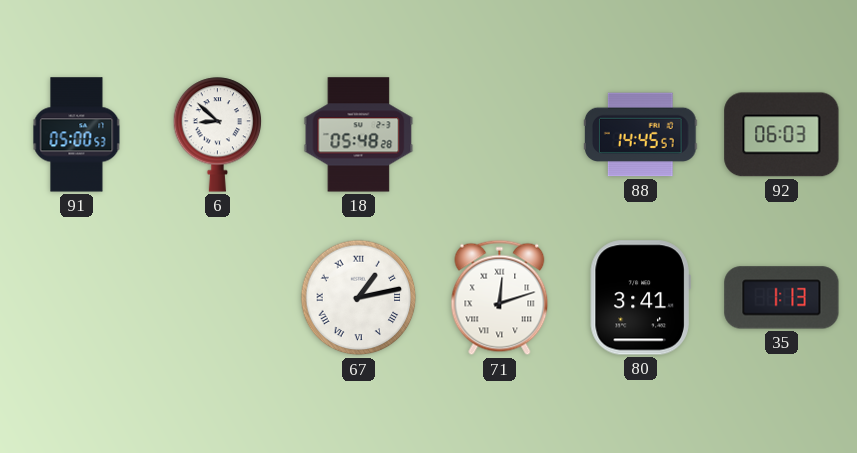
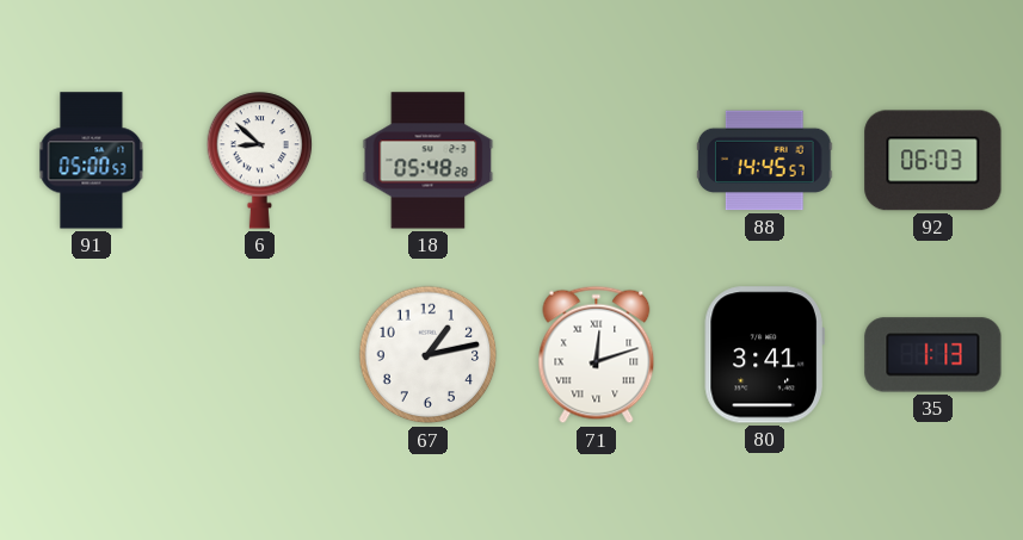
67 numerals: Roman -> Arabic (429, 355)
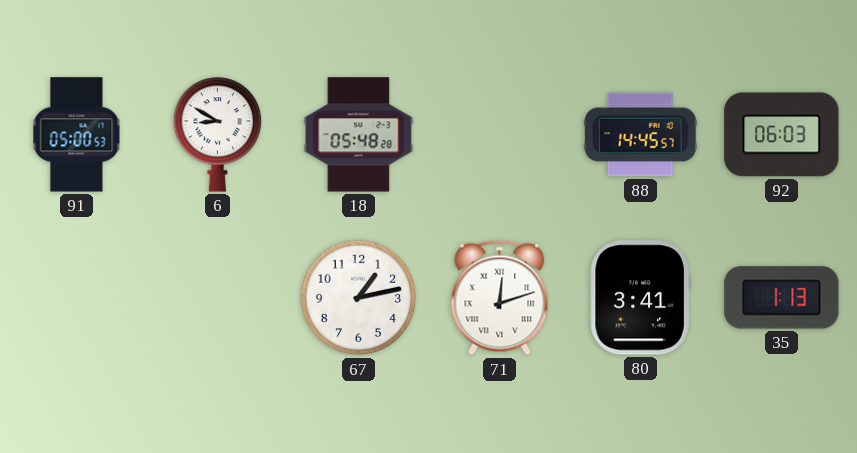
6: 8:52 -> 8:50 (218, 135)
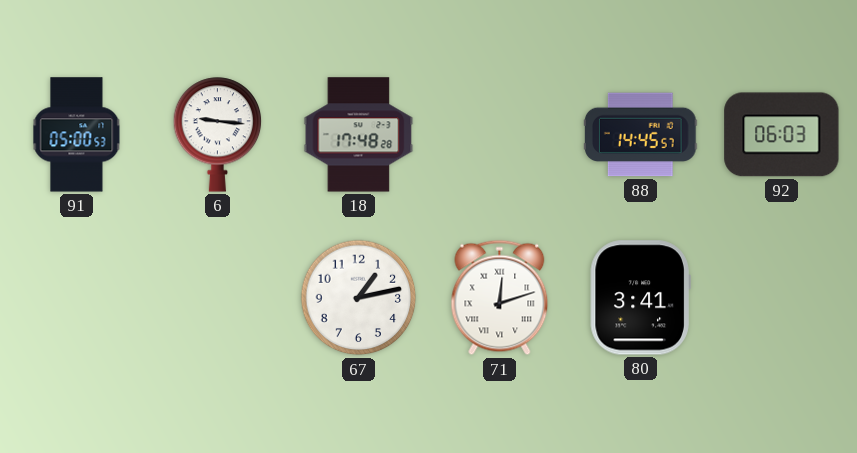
6: 8:50 -> 9:16 (218, 135)
18: 05:48 -> 17:48 (359, 135)
35: 1:13 -> none (782, 298)
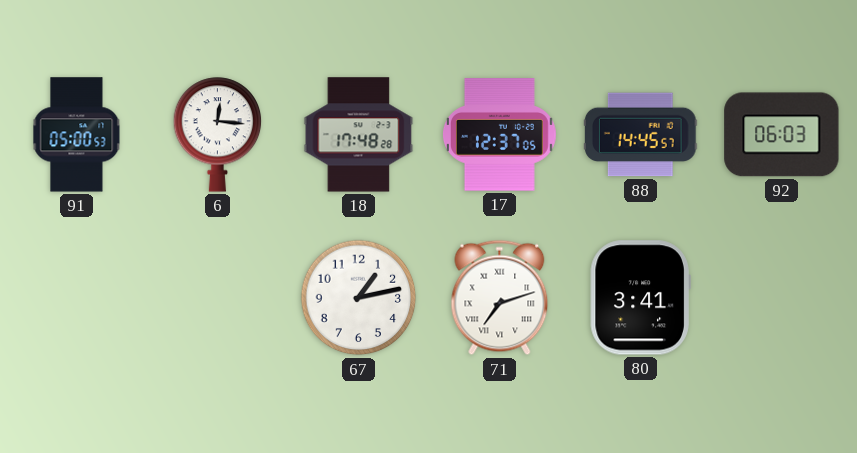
6: 9:16 -> 12:16 (218, 135)
17: none -> 12:37 (499, 135)
71: 12:12 -> 7:12 (500, 298)
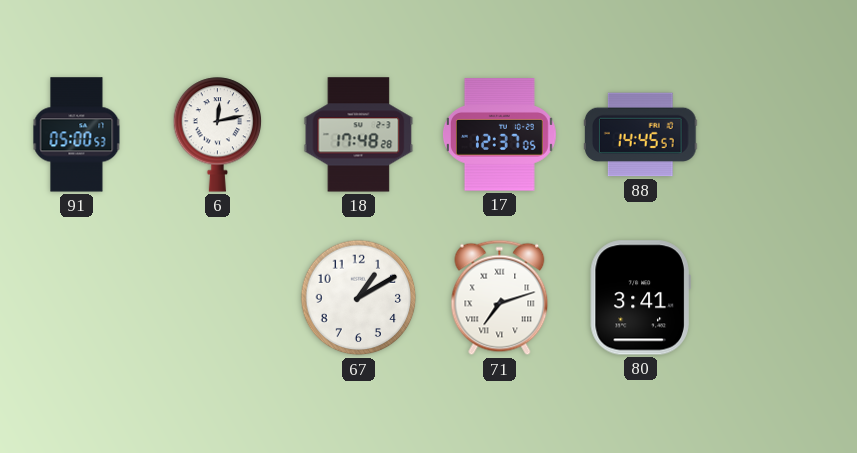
6: 12:16 -> 12:13 (218, 135)
92: 06:03 -> none (782, 135)
67: 1:13 -> 1:10 (359, 298)
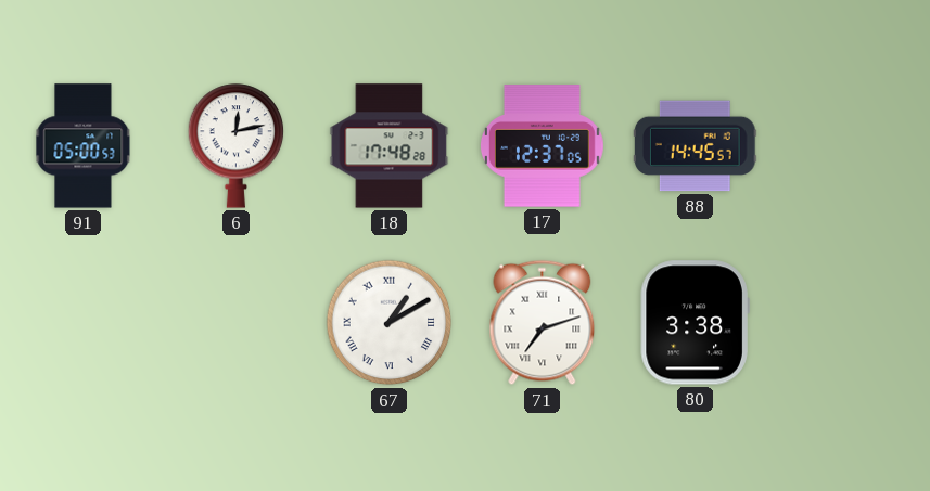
67 numerals: Arabic -> Roman (390, 323)
80: 3:41 -> 3:38 (695, 323)
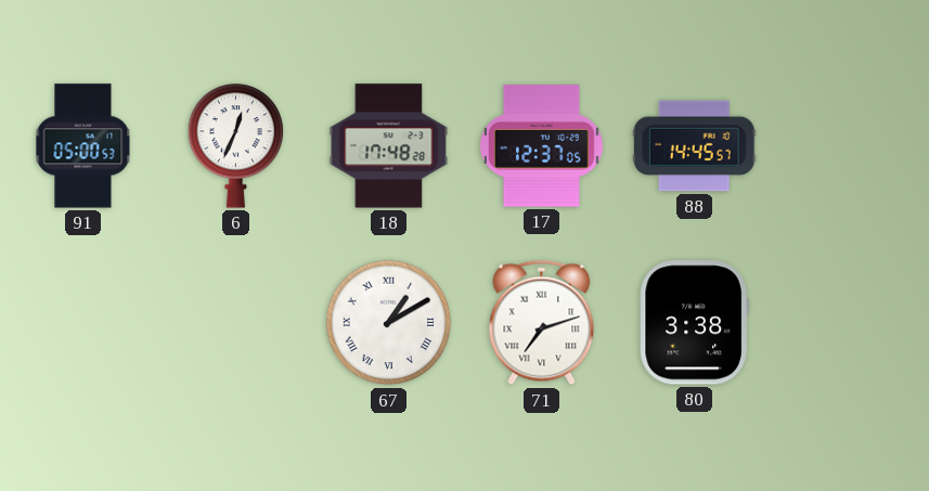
6: 12:13 -> 12:34 (236, 146)
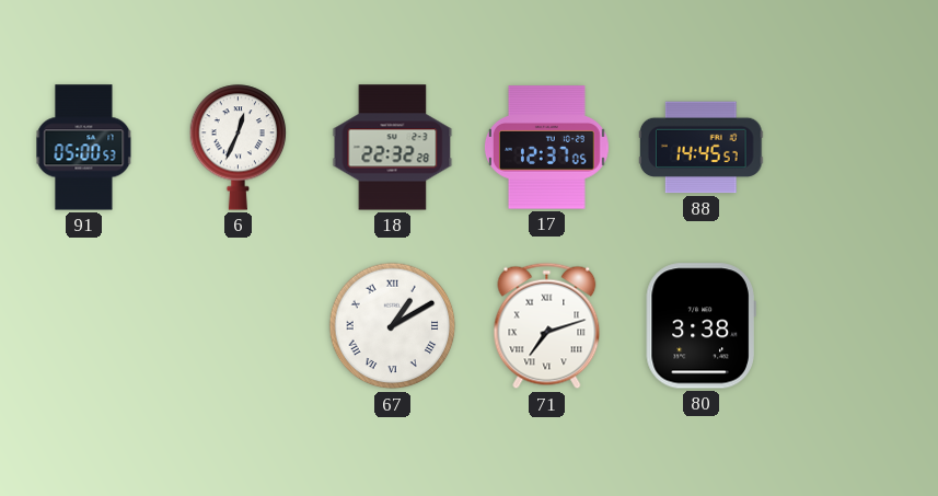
18: 17:48 -> 22:32 (393, 148)
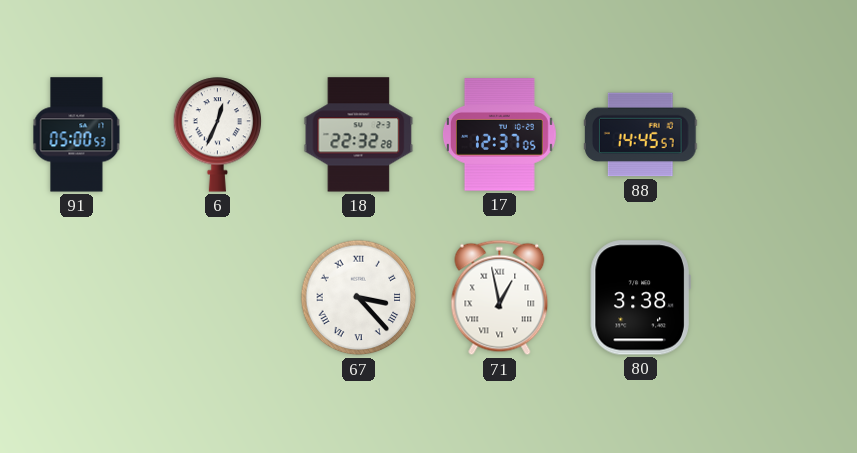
67: 1:10 -> 3:23 (359, 298)
71: 7:12 -> 12:58 (500, 298)
